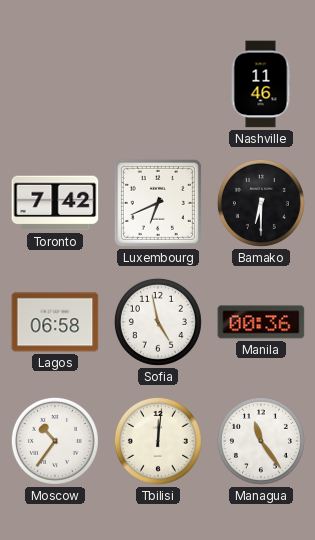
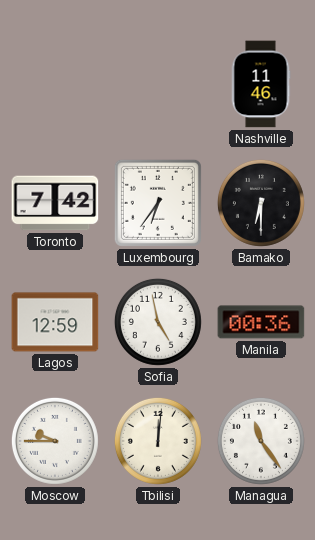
Luxembourg: 6:41 -> 6:36 (158, 203)
Lagos: 06:58 -> 12:59 (55, 322)
Moscow: 10:36 -> 9:45 (55, 441)
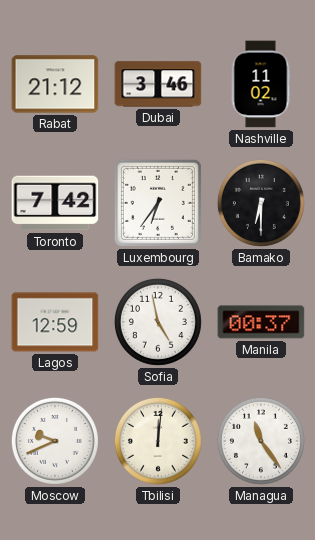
Rabat: none -> 21:12 (55, 84)
Dubai: none -> 3:46 (158, 84)
Nashville: 11:46 -> 11:02 (261, 84)
Manila: 00:36 -> 00:37 (261, 322)
Moscow: 9:45 -> 9:41 (55, 441)
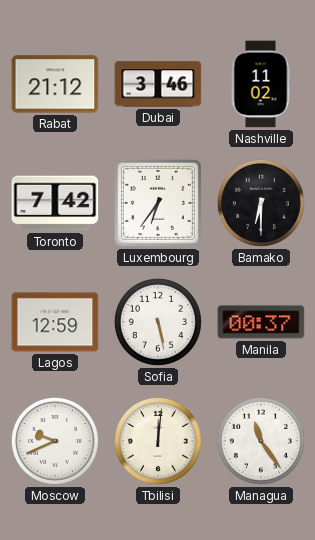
Sofia: 4:58 -> 5:28 (158, 322)
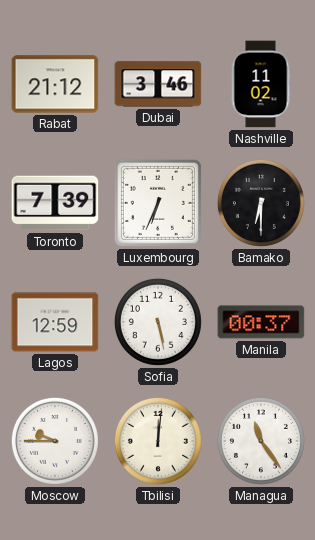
Toronto: 7:42 -> 7:39 (55, 203)
Luxembourg: 6:36 -> 6:34 (158, 203)
Moscow: 9:41 -> 9:45 (55, 441)
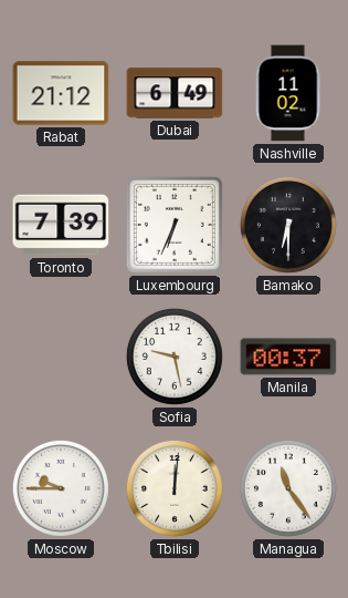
Dubai: 3:46 -> 6:49 (175, 93)
Lagos: 12:59 -> none (55, 322)
Sofia: 5:28 -> 9:28 (175, 357)
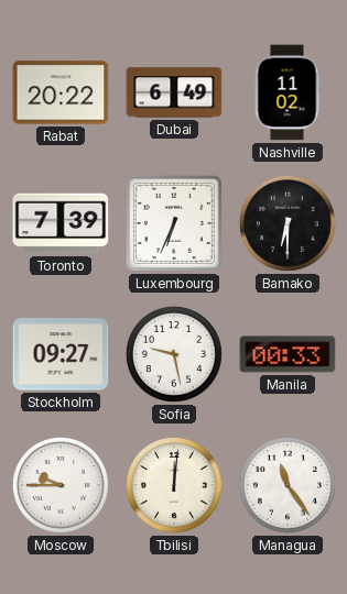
Rabat: 21:12 -> 20:22 (61, 92)
Stockholm: none -> 09:27 (61, 354)
Manila: 00:37 -> 00:33 (288, 354)
